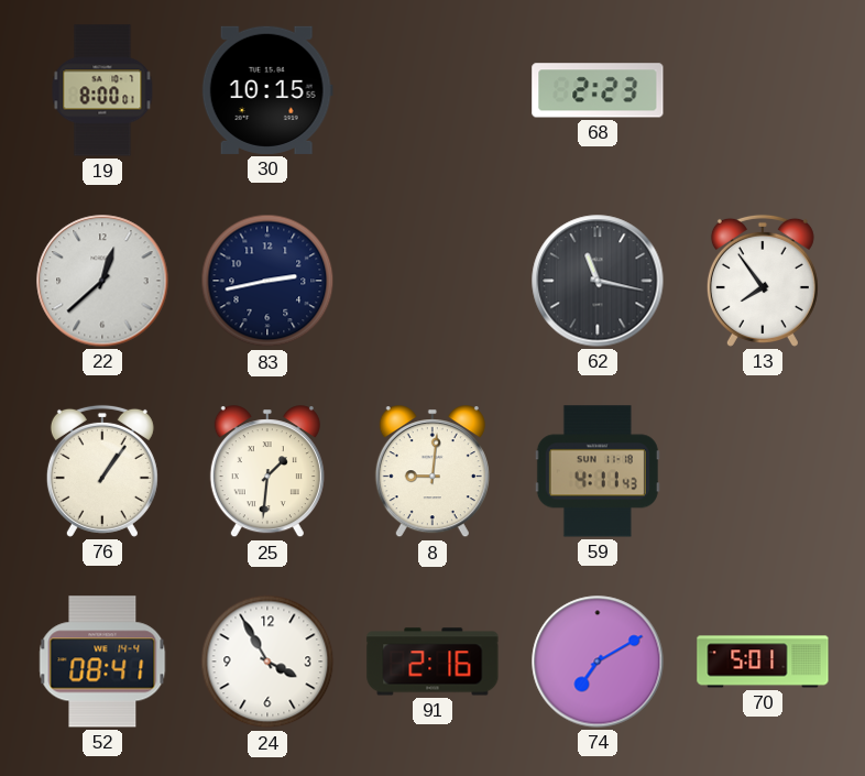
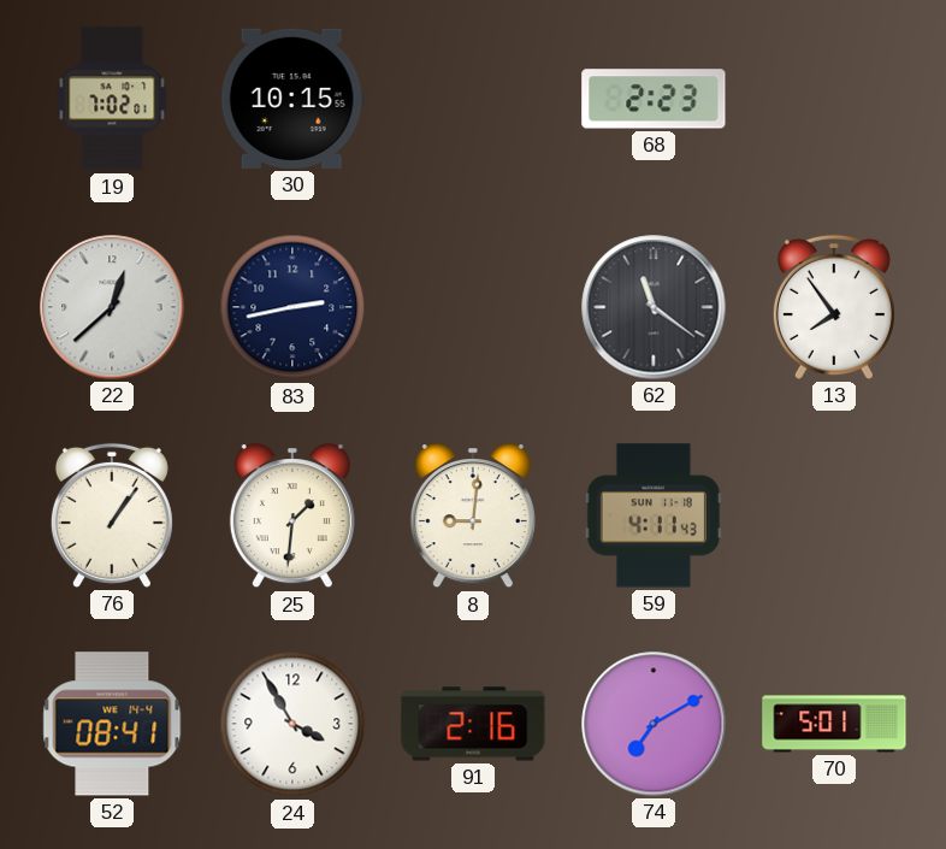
19: 8:00 -> 7:02 (112, 99)
62: 11:17 -> 11:21 (654, 307)
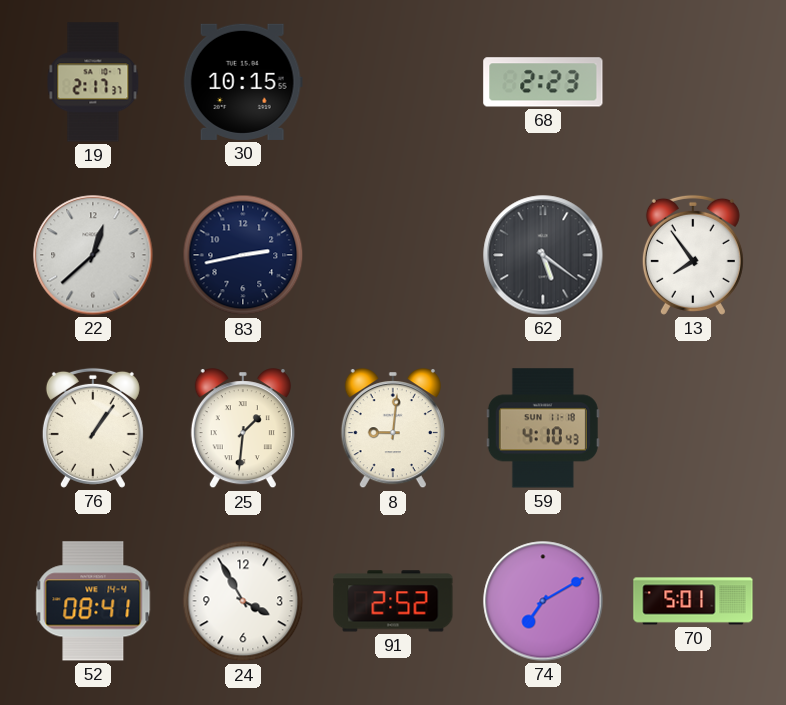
19: 7:02 -> 2:17 (93, 82)
62: 11:21 -> 5:21 (543, 255)
59: 4:11 -> 4:10 (543, 428)
91: 2:16 -> 2:52 (393, 601)
